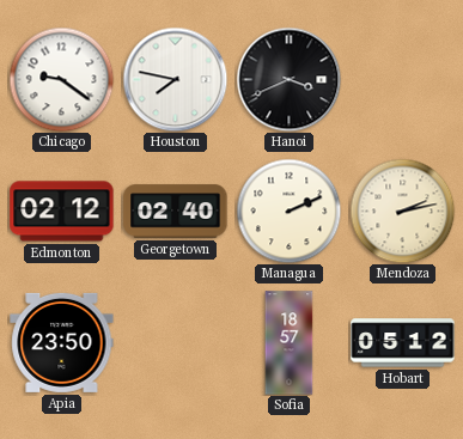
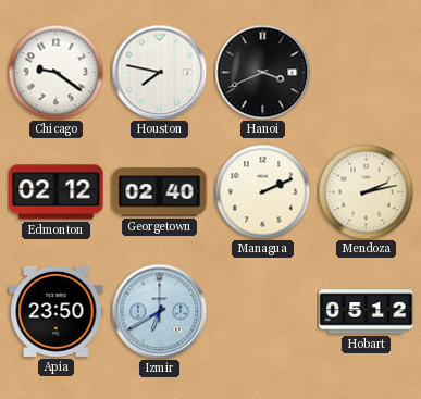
Izmir: none -> 6:40 (159, 311)
Sofia: 18:57 -> none (290, 343)
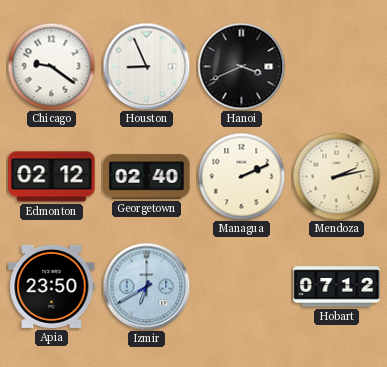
Houston: 7:47 -> 8:56 (146, 66)
Hobart: 05:12 -> 07:12 (337, 287)
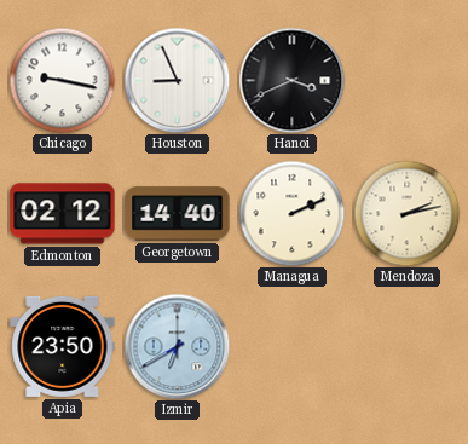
Chicago: 9:21 -> 9:17 (62, 80)
Georgetown: 02:40 -> 14:40 (178, 214)
Hobart: 07:12 -> none (337, 287)
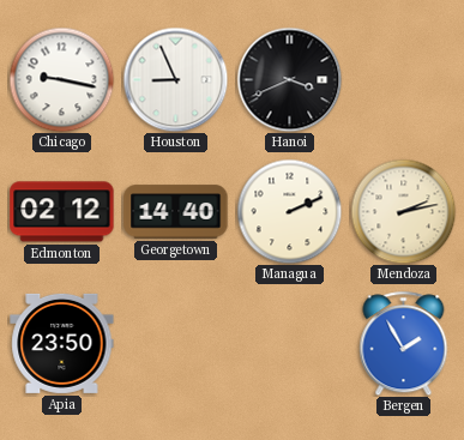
Izmir: 6:40 -> none (177, 346)
Bergen: none -> 1:55 (404, 343)
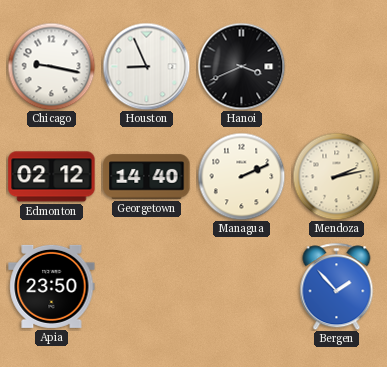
Bergen: 1:55 -> 1:53 (337, 286)
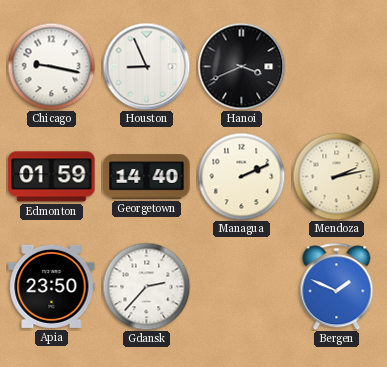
Edmonton: 02:12 -> 01:59 (52, 177)
Gdansk: none -> 2:37 (146, 286)
Bergen: 1:53 -> 1:49 (337, 286)
